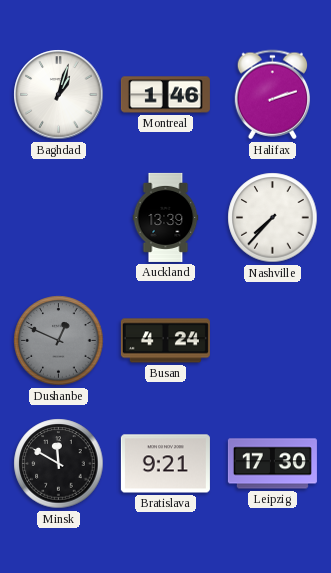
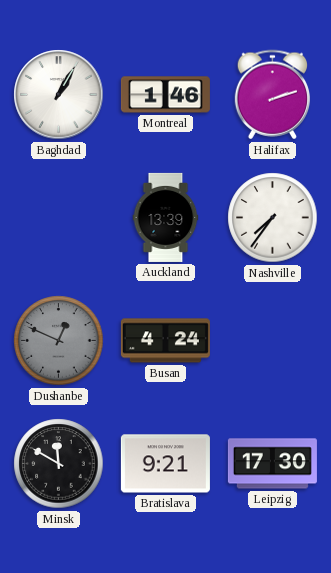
Baghdad: 1:03 -> 1:05 (59, 95)
Nashville: 7:37 -> 7:36 (273, 218)
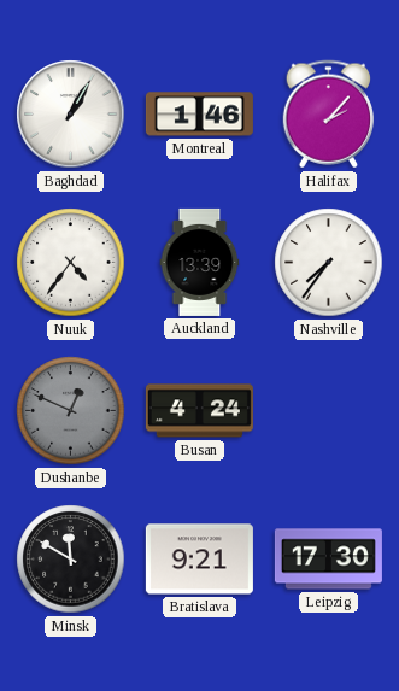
Halifax: 2:12 -> 2:07 (328, 115)
Nuuk: none -> 4:36 (71, 263)
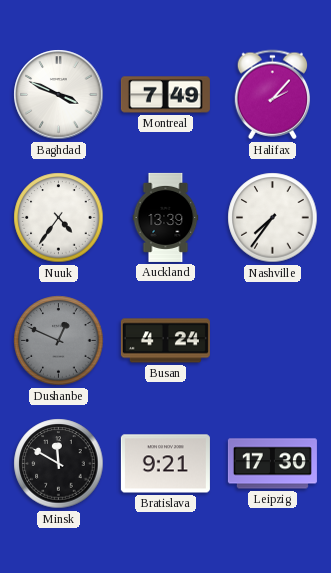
Baghdad: 1:05 -> 3:49 (59, 95)
Montreal: 1:46 -> 7:49 (165, 95)
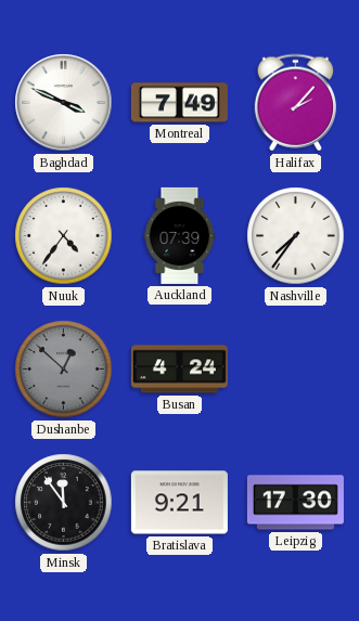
Auckland: 13:39 -> 07:39 (180, 235)
Dushanbe: 12:49 -> 12:52 (64, 370)
Minsk: 11:50 -> 11:54 (64, 503)
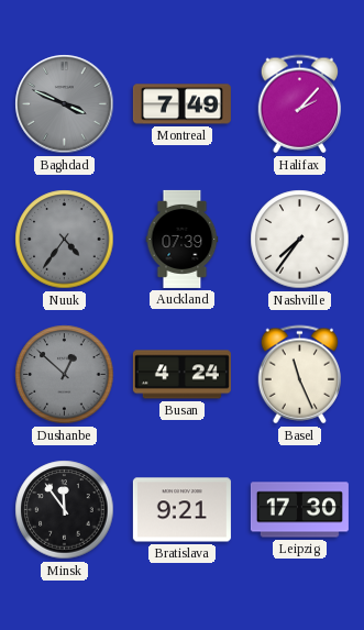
Baghdad dial: white -> grey (65, 104)
Nuuk dial: white -> grey (65, 240)
Basel: none -> 11:26 (299, 375)
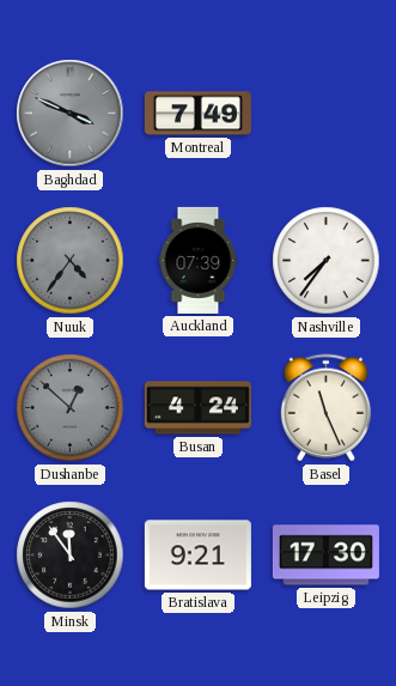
Halifax: 2:07 -> none (299, 104)
